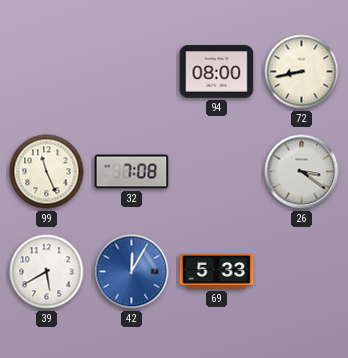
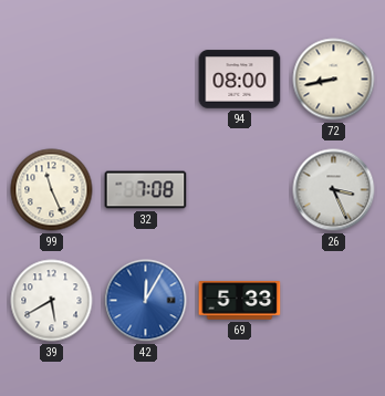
26: 3:21 -> 3:26 (334, 190)
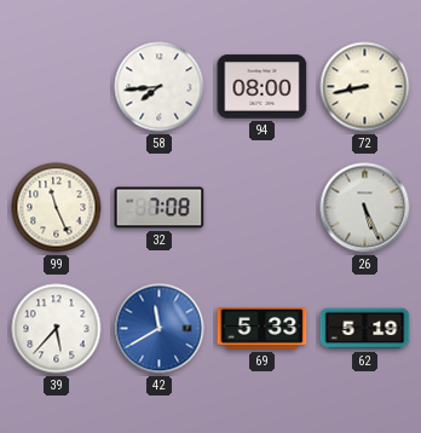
58: none -> 7:44 (160, 87)
26: 3:26 -> 5:26 (365, 208)
39: 5:40 -> 5:37 (57, 329)
42: 12:05 -> 11:40 (160, 329)
62: none -> 5:19 (365, 329)
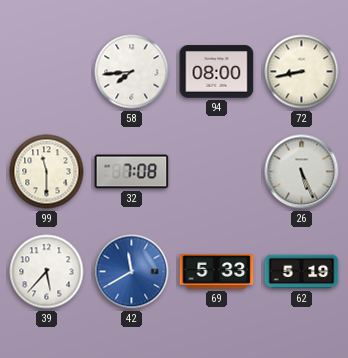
99: 11:26 -> 11:30 (47, 172)
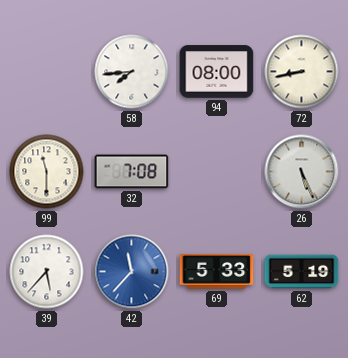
42: 11:40 -> 11:37 (132, 272)
